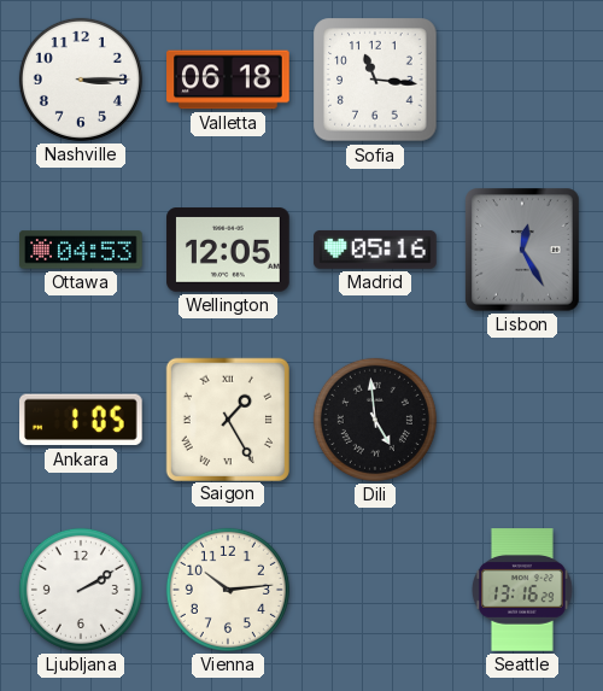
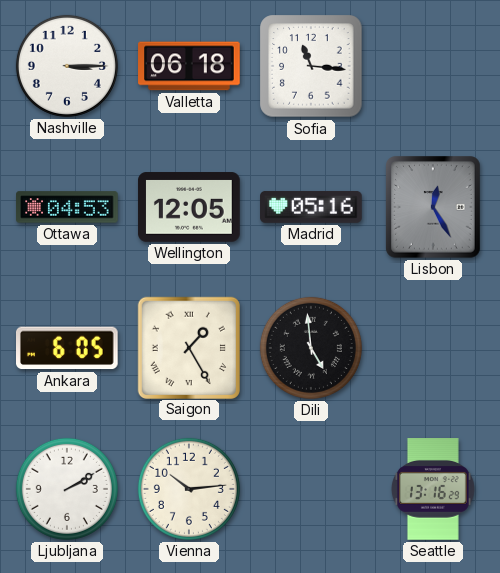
Ankara: 1:05 -> 6:05 (68, 348)
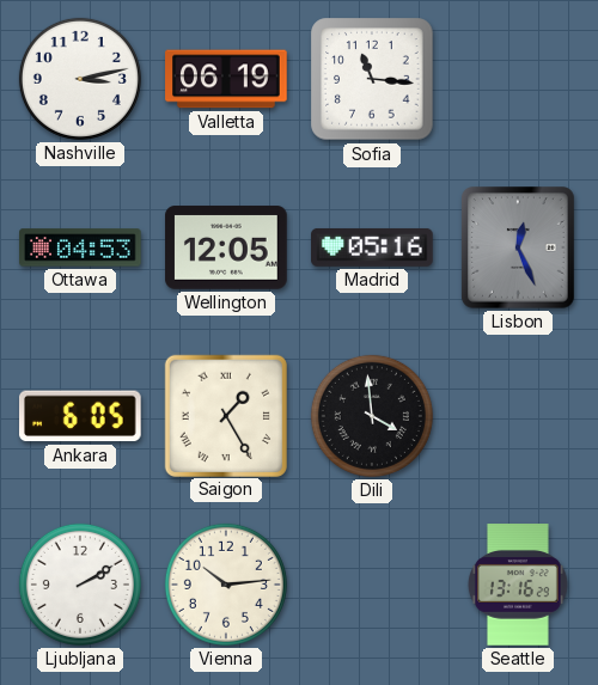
Nashville: 3:15 -> 3:13 (80, 79)
Valletta: 06:18 -> 06:19 (226, 79)
Lisbon: 12:25 -> 12:26 (519, 247)
Dili: 4:59 -> 3:59 (372, 416)
